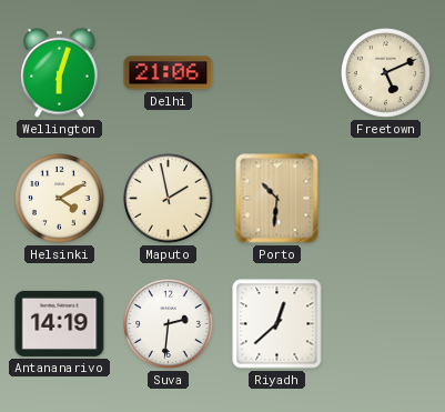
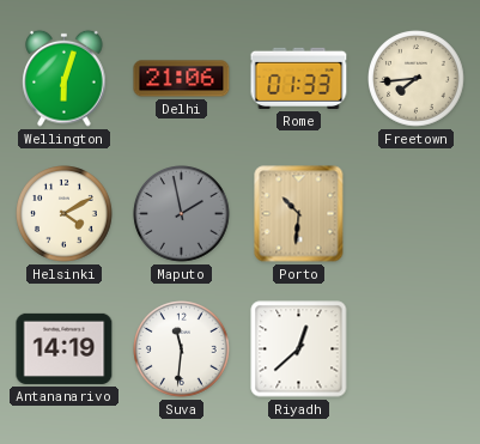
Rome: none -> 01:33 (299, 78)
Freetown: 5:11 -> 7:44 (417, 79)
Maputo dial: cream -> grey (182, 214)
Suva: 2:31 -> 11:31 (182, 349)
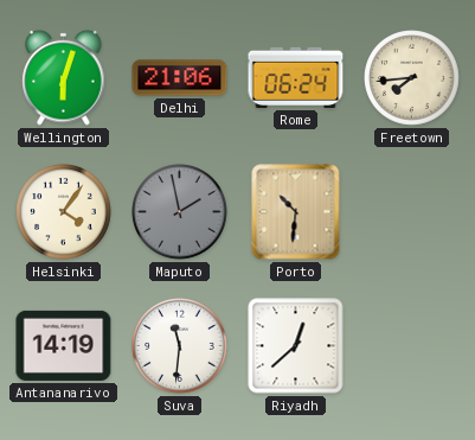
Rome: 01:33 -> 06:24 (296, 77)
Helsinki: 4:10 -> 4:06 (64, 212)
